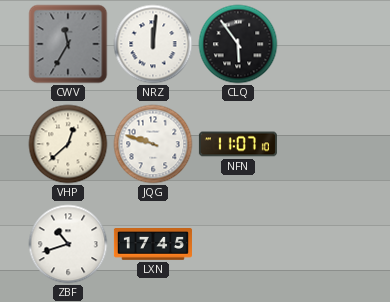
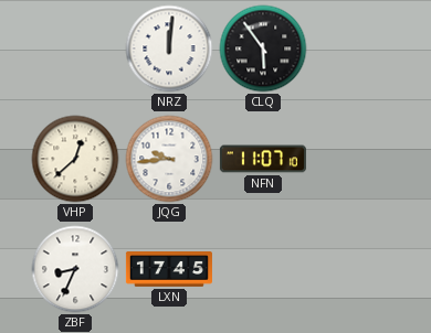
CWV: 11:35 -> none (68, 44)
JQG: 9:48 -> 9:44 (169, 159)
ZBF: 10:42 -> 8:34 (75, 269)
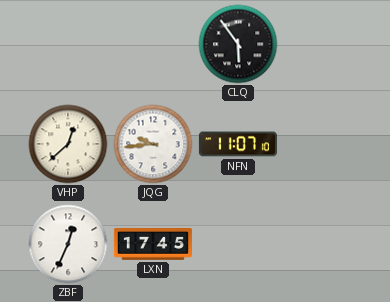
NRZ: 12:01 -> none (169, 49)
ZBF: 8:34 -> 12:34 (68, 244)
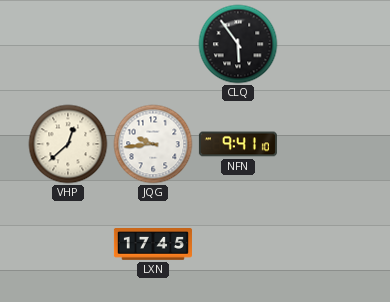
NFN: 11:07 -> 9:41 (238, 144)
ZBF: 12:34 -> none (68, 244)
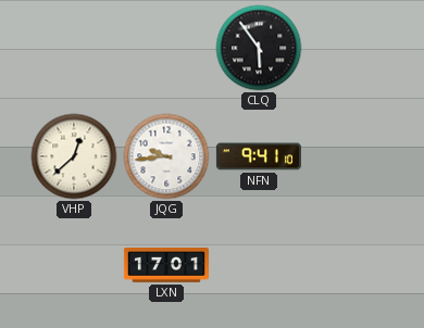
LXN: 17:45 -> 17:01 (166, 265)
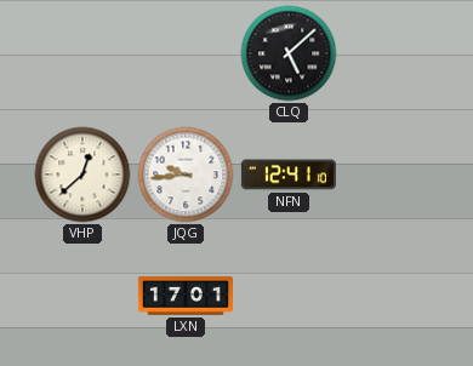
CLQ: 5:54 -> 5:08 (289, 53)
NFN: 9:41 -> 12:41 (289, 175)
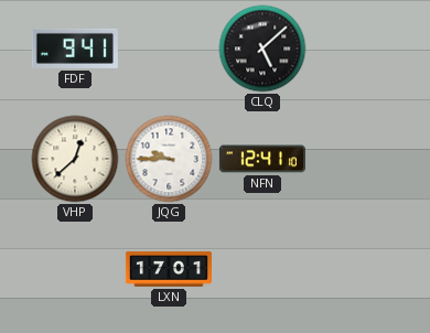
FDF: none -> 9:41 (75, 49)
JQG: 9:44 -> 9:45 (169, 159)
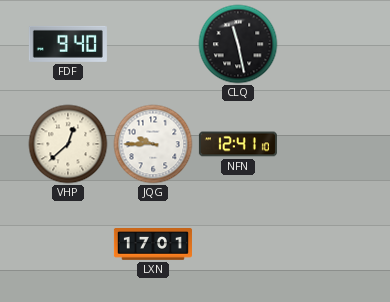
FDF: 9:41 -> 9:40 (68, 44)
CLQ: 5:08 -> 11:28 (238, 44)
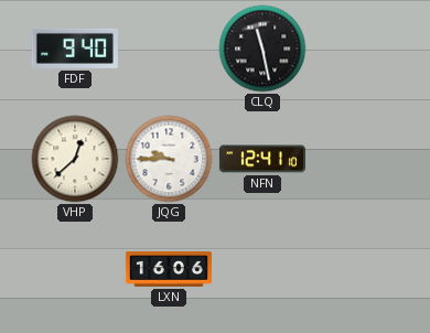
LXN: 17:01 -> 16:06 (169, 269)
